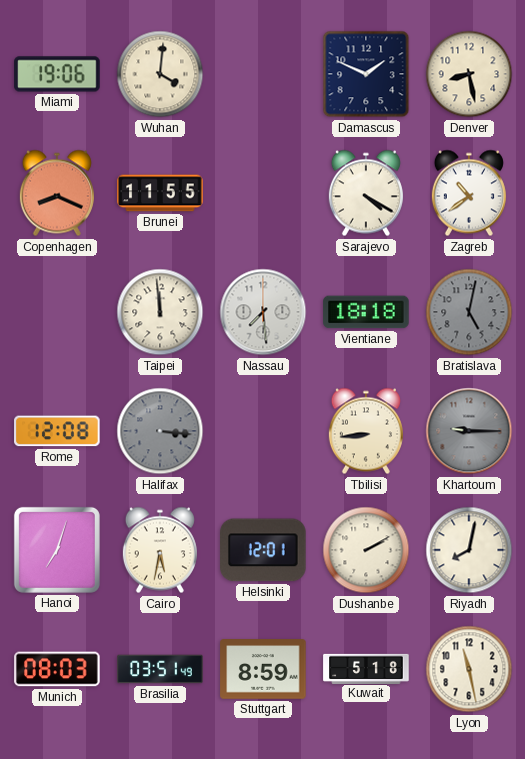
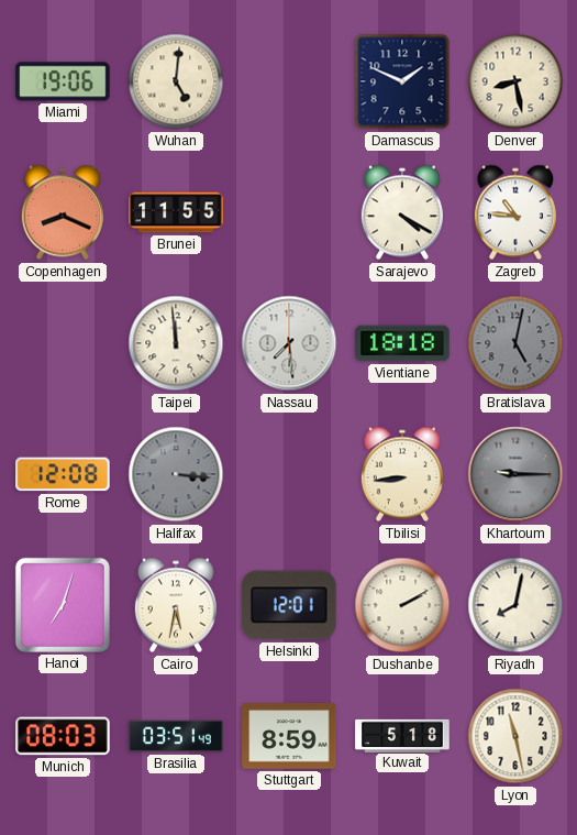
Wuhan: 4:01 -> 5:01 (176, 81)
Zagreb: 10:39 -> 10:46 (515, 212)
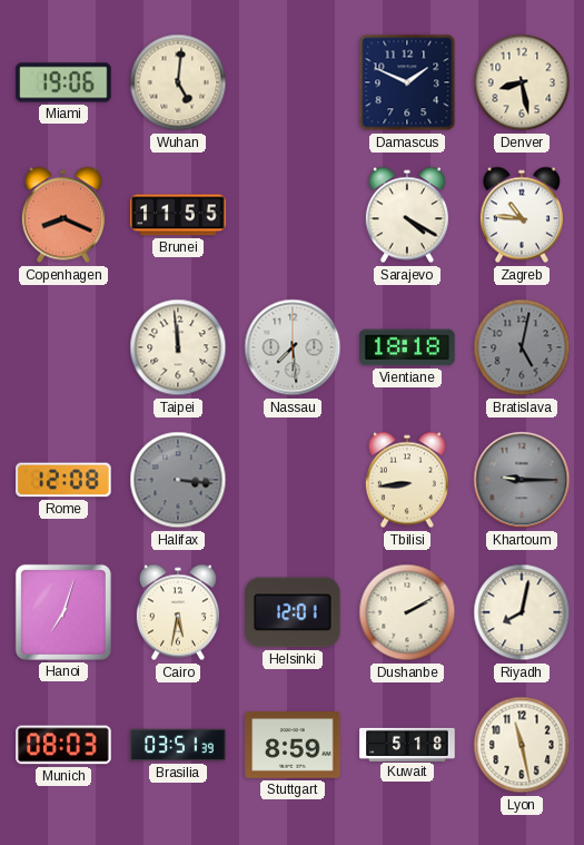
Brasilia: 03:51:49 -> 03:51:39 (178, 745)
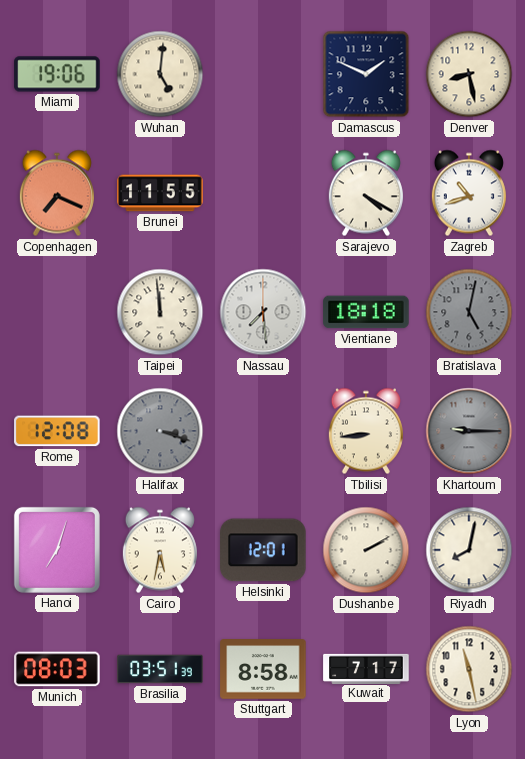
Copenhagen: 8:19 -> 7:19 (57, 193)
Zagreb: 10:46 -> 10:42 (469, 193)
Halifax: 3:16 -> 3:18 (160, 431)
Stuttgart: 8:59 -> 8:58 (263, 669)
Kuwait: 5:18 -> 7:17 (366, 668)
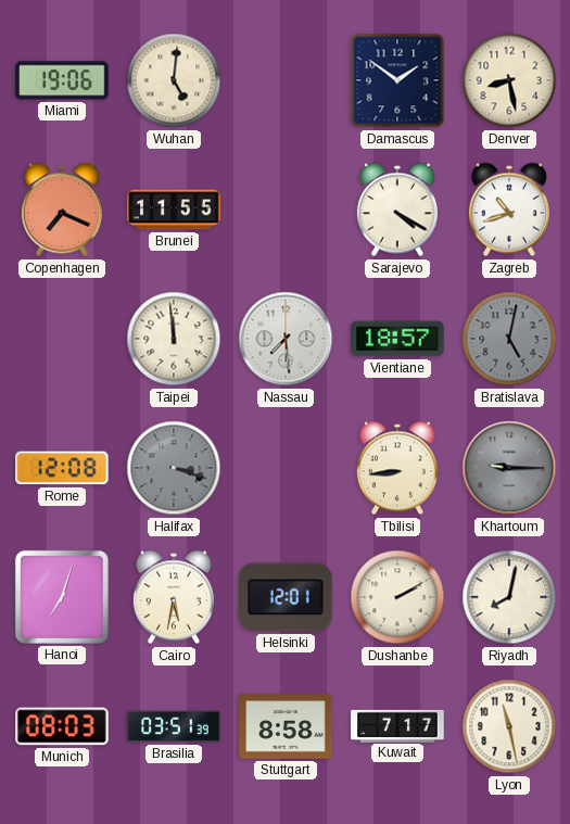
Damascus: 1:49 -> 1:51 (397, 80)
Vientiane: 18:18 -> 18:57 (397, 339)
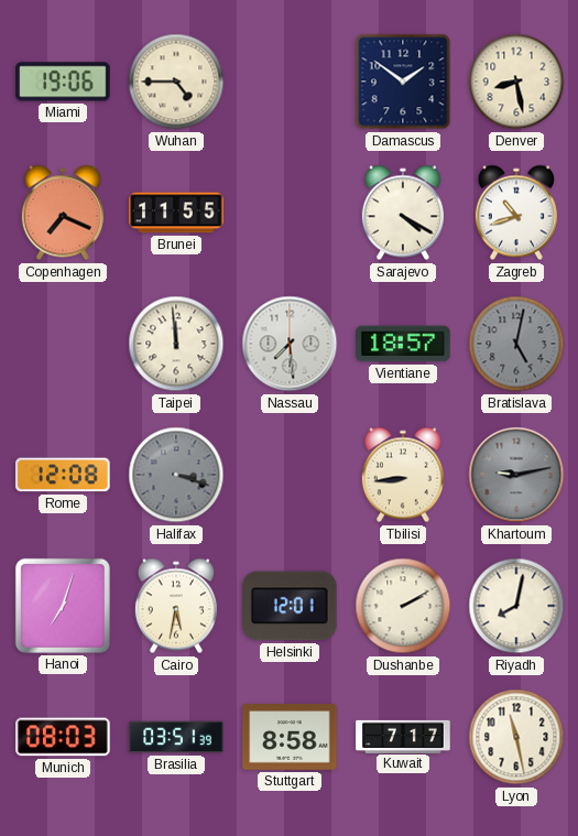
Wuhan: 5:01 -> 4:45 (176, 82)
Khartoum: 9:15 -> 9:13 (516, 475)
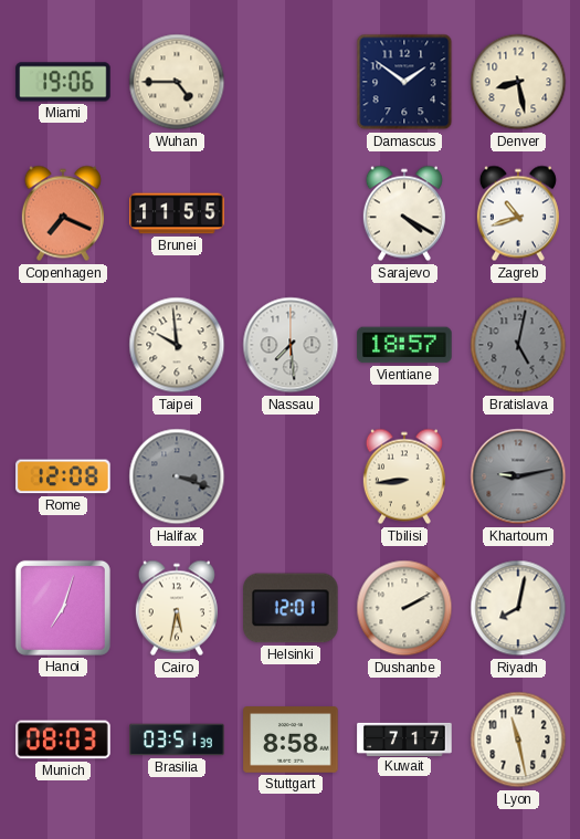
Taipei: 11:59 -> 9:59 (177, 345)
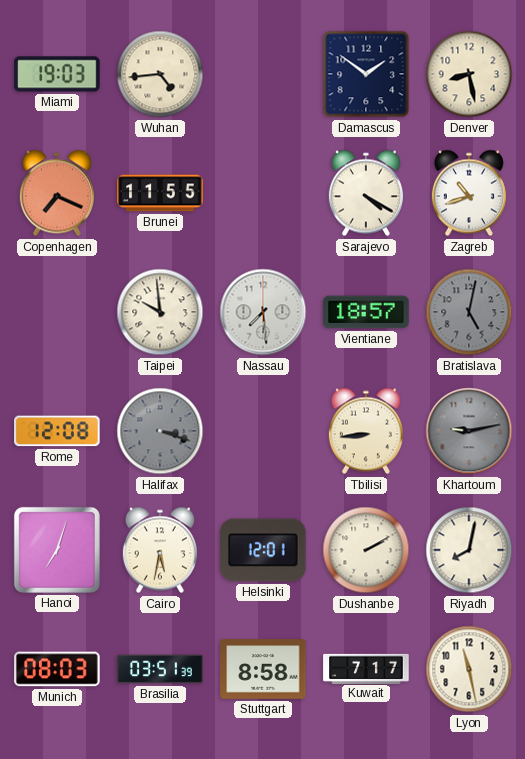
Miami: 19:06 -> 19:03 (57, 74)
Wuhan: 4:45 -> 4:44 (160, 74)
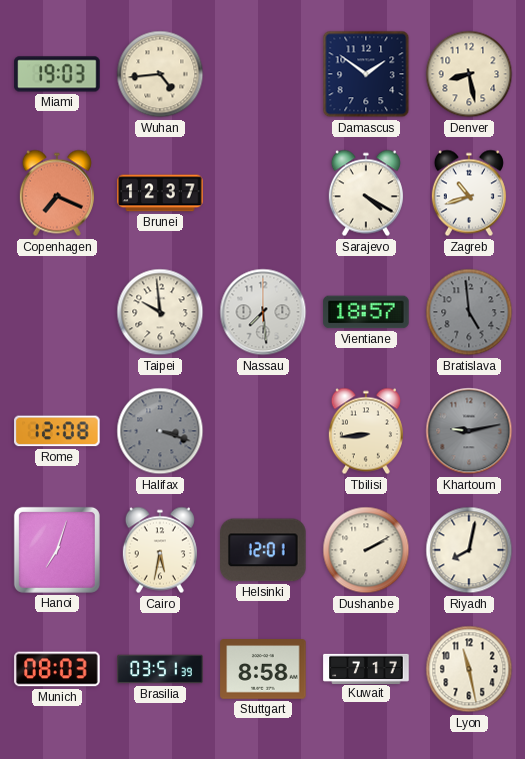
Brunei: 11:55 -> 12:37 (160, 193)
Bratislava: 5:02 -> 4:59 (469, 312)
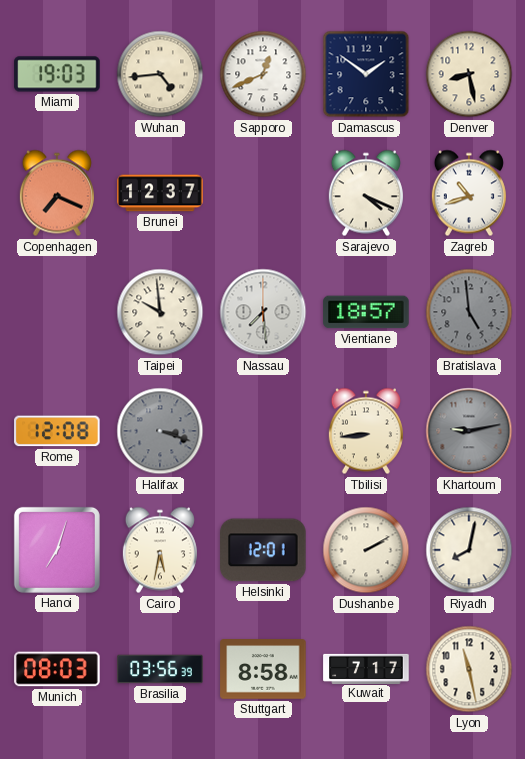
Sapporo: none -> 12:41 (263, 74)
Sarajevo: 4:20 -> 4:19 (366, 193)
Brasilia: 03:51 -> 03:56 (160, 669)
